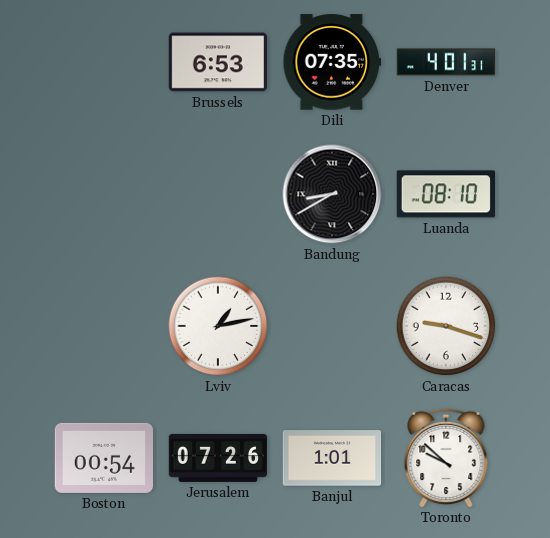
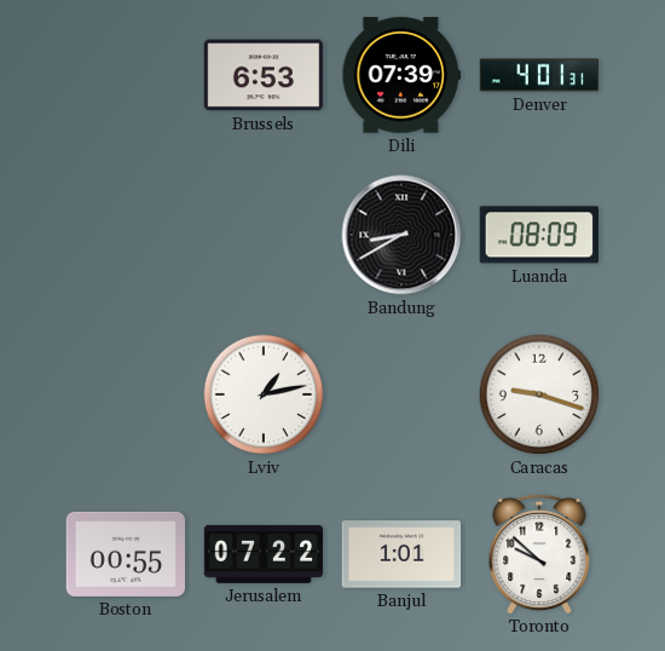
Dili: 07:35 -> 07:39 (401, 75)
Luanda: 08:10 -> 08:09 (538, 235)
Boston: 00:54 -> 00:55 (126, 554)
Jerusalem: 07:26 -> 07:22 (264, 554)
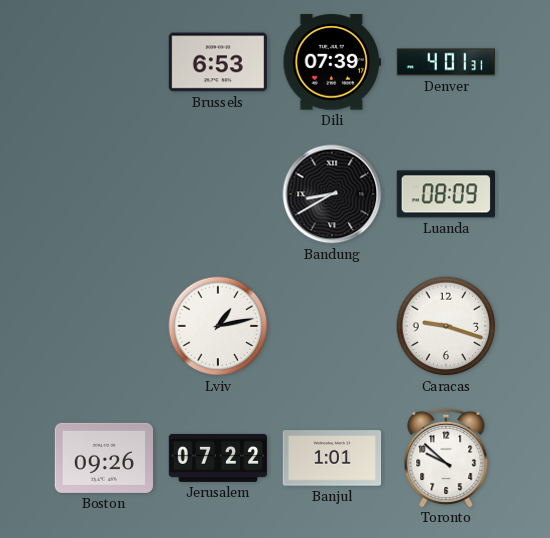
Boston: 00:55 -> 09:26 (104, 458)
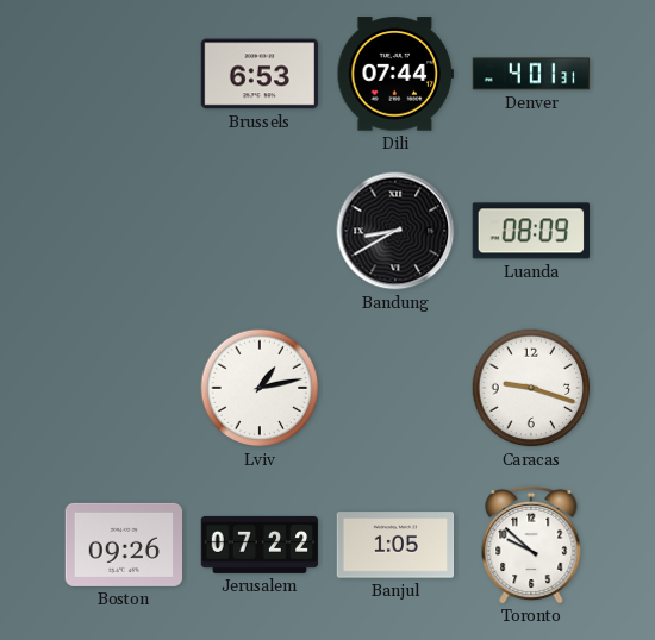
Dili: 07:39 -> 07:44 (395, 74)
Banjul: 1:01 -> 1:05 (395, 545)
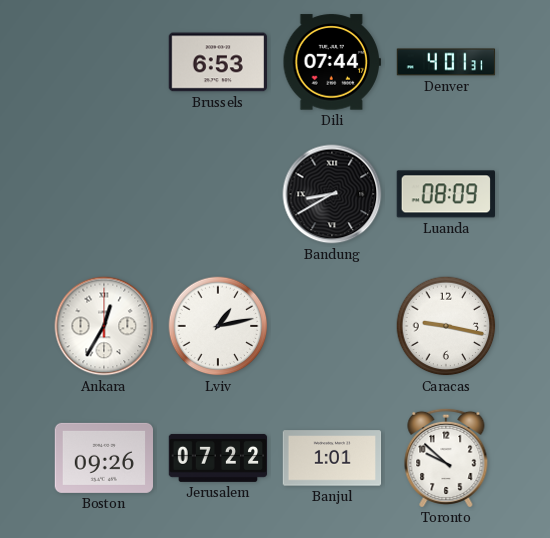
Ankara: none -> 12:35 (104, 326)
Caracas: 9:18 -> 9:17 (446, 326)
Banjul: 1:05 -> 1:01 (332, 458)
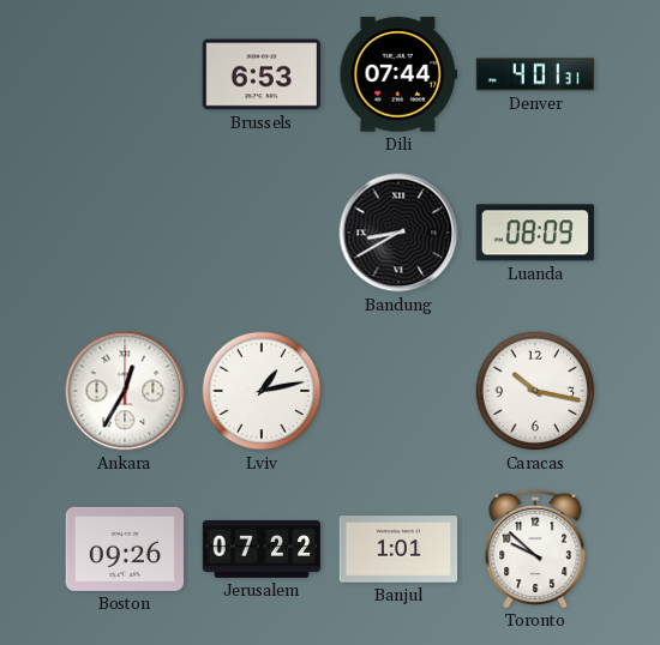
Caracas: 9:17 -> 10:17 (535, 391)
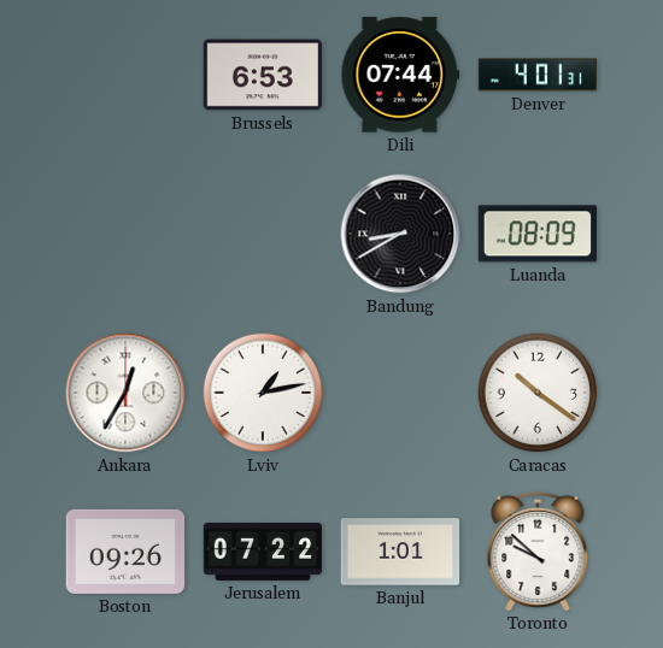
Caracas: 10:17 -> 10:21 (538, 393)
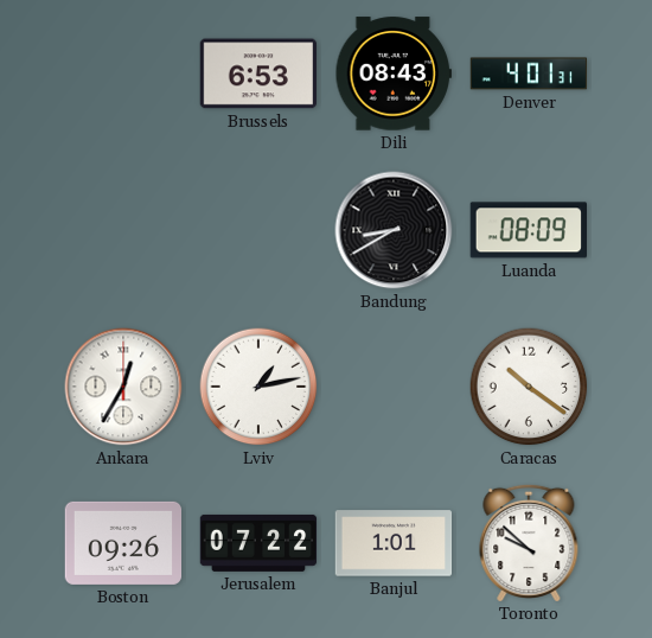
Dili: 07:44 -> 08:43 (394, 74)
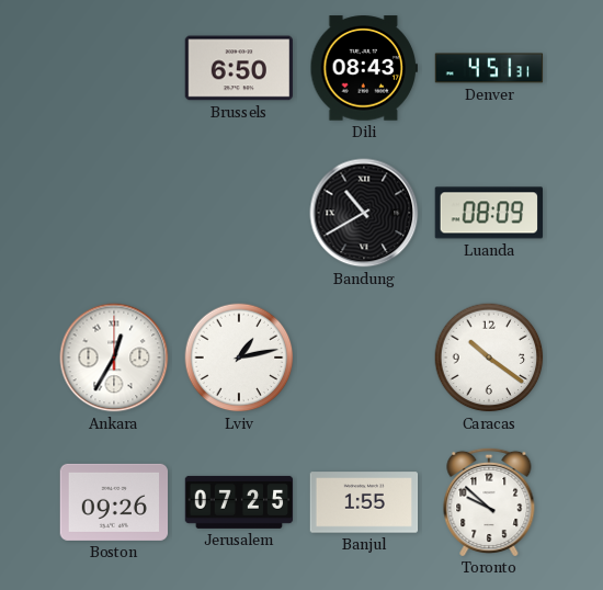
Brussels: 6:53 -> 6:50 (238, 68)
Denver: 4:01 -> 4:51 (489, 68)
Bandung: 8:40 -> 10:40 (364, 213)
Jerusalem: 07:22 -> 07:25 (239, 502)
Banjul: 1:01 -> 1:55 (364, 502)
